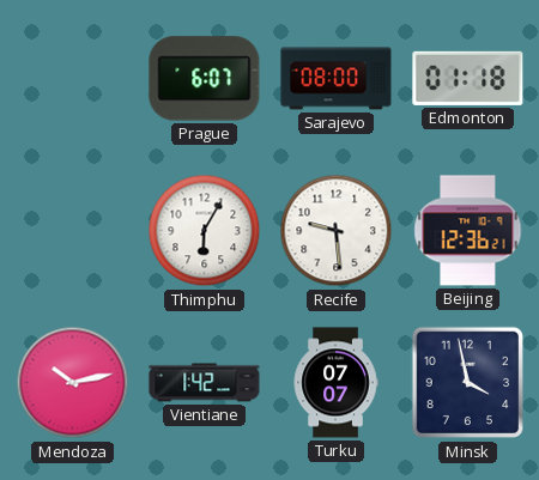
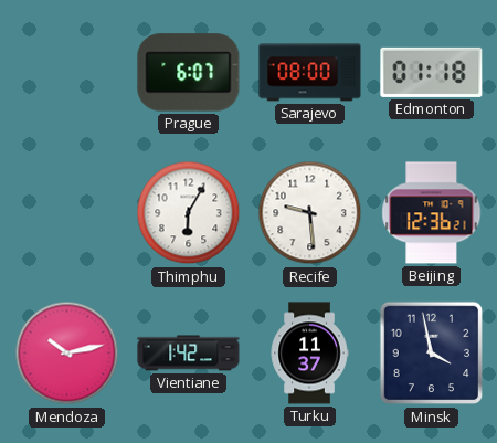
Turku: 07:07 -> 11:37 (309, 354)
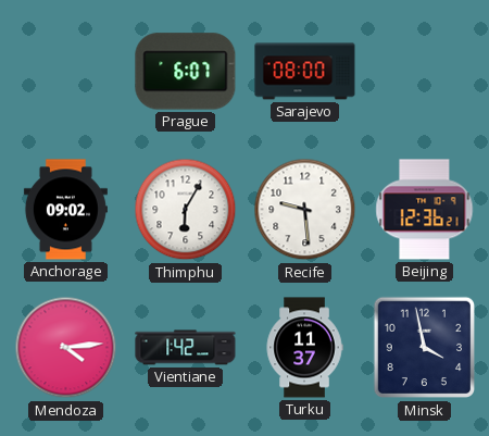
Edmonton: 01:18 -> none (432, 72)
Anchorage: none -> 09:02 (65, 210)
Mendoza: 10:13 -> 4:14 (66, 348)
